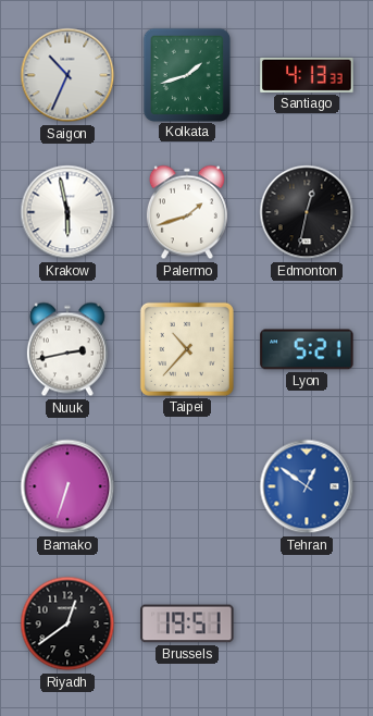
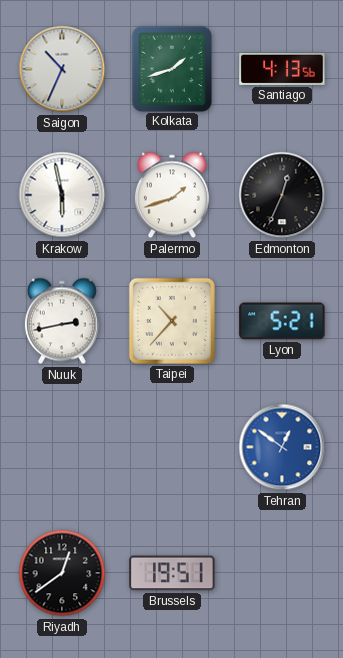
Santiago: 4:13:33 -> 4:13:56 (282, 69)
Edmonton: 12:32 -> 12:34 (282, 195)
Bamako: 6:33 -> none (67, 486)
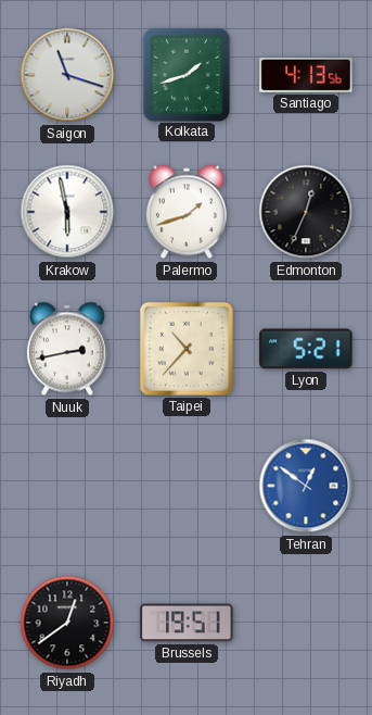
Saigon: 10:34 -> 11:18 (67, 75)
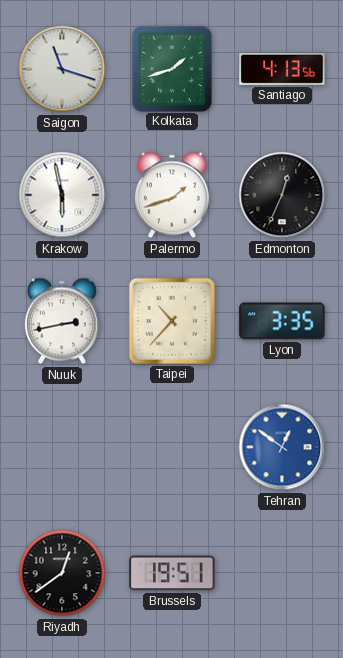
Lyon: 5:21 -> 3:35 (282, 321)
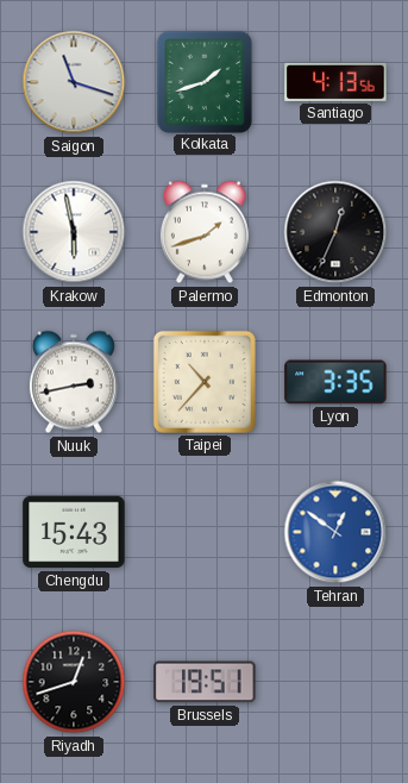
Chengdu: none -> 15:43 (74, 532)
Riyadh: 12:39 -> 12:42 (74, 682)
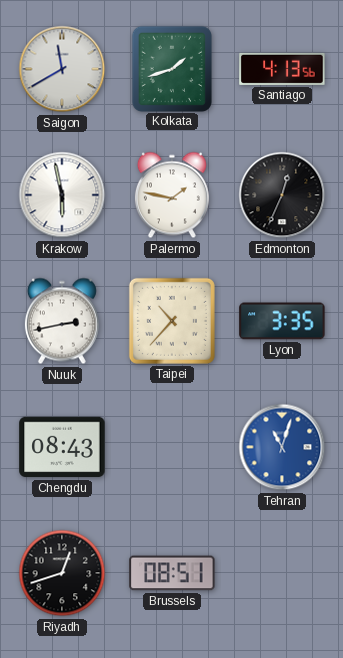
Saigon: 11:18 -> 11:40 (62, 69)
Palermo: 1:42 -> 1:47 (172, 195)
Chengdu: 15:43 -> 08:43 (62, 447)
Tehran: 12:51 -> 11:03 (282, 447)
Brussels: 19:51 -> 08:51 (172, 573)
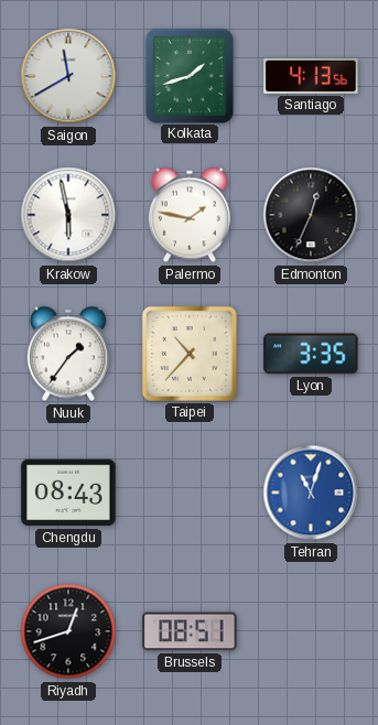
Nuuk: 2:43 -> 1:36 (68, 354)
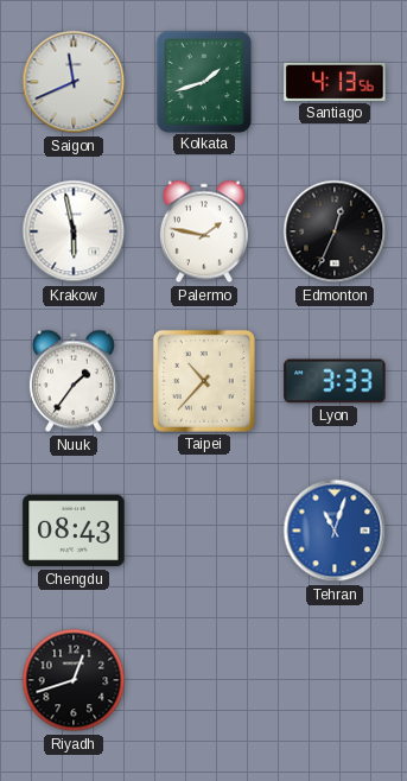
Saigon: 11:40 -> 11:41 (74, 82)
Lyon: 3:35 -> 3:33 (335, 381)
Brussels: 08:51 -> none (190, 631)
